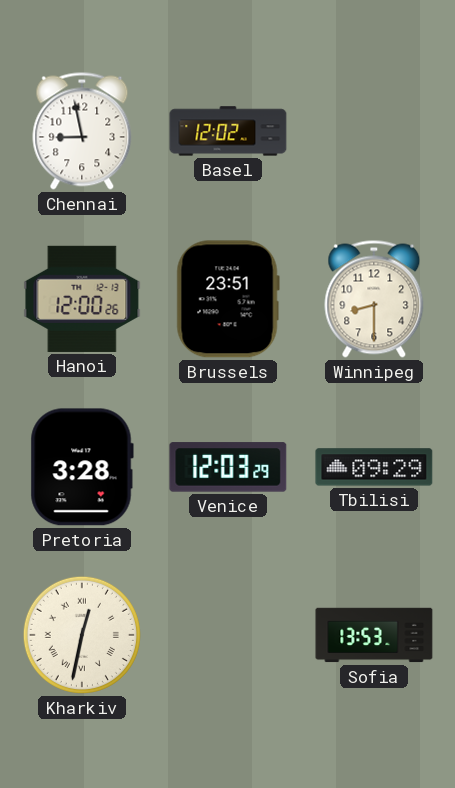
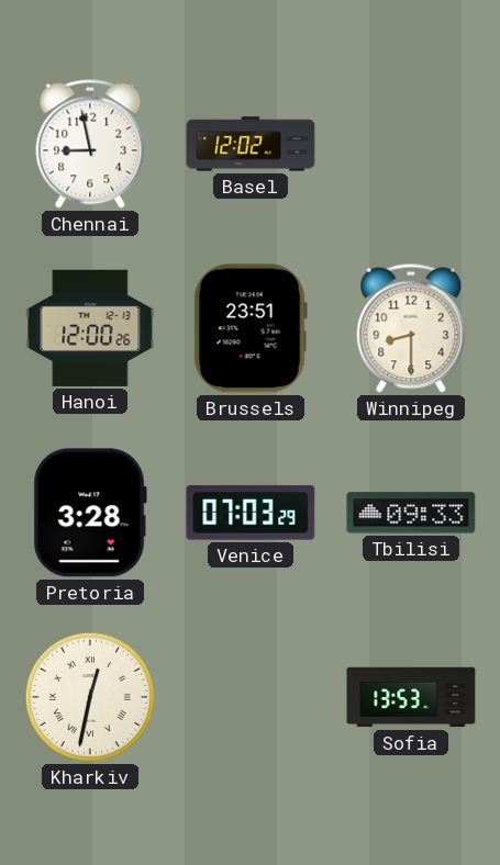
Venice: 12:03 -> 07:03 (251, 513)
Tbilisi: 09:29 -> 09:33 (411, 513)
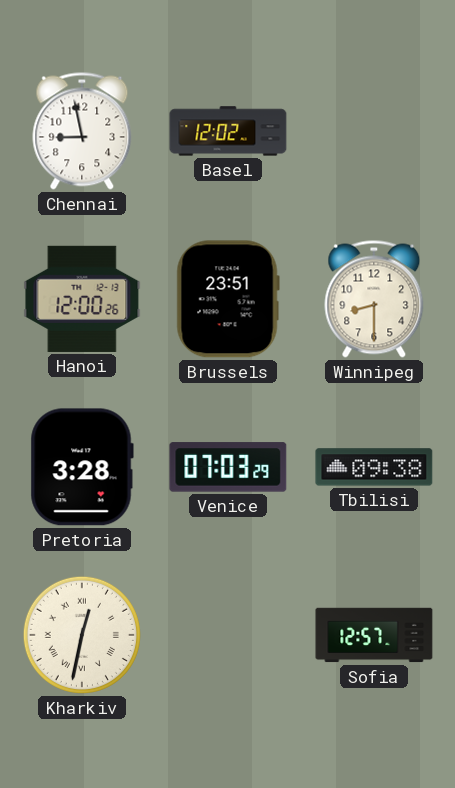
Tbilisi: 09:33 -> 09:38 (374, 467)
Sofia: 13:53 -> 12:57 (374, 635)
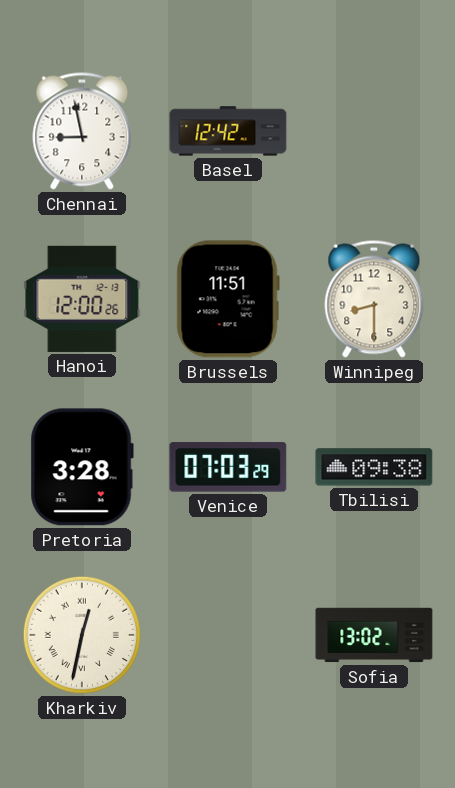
Basel: 12:02 -> 12:42 (228, 131)
Brussels: 23:51 -> 11:51 (228, 299)
Sofia: 12:57 -> 13:02 (374, 635)
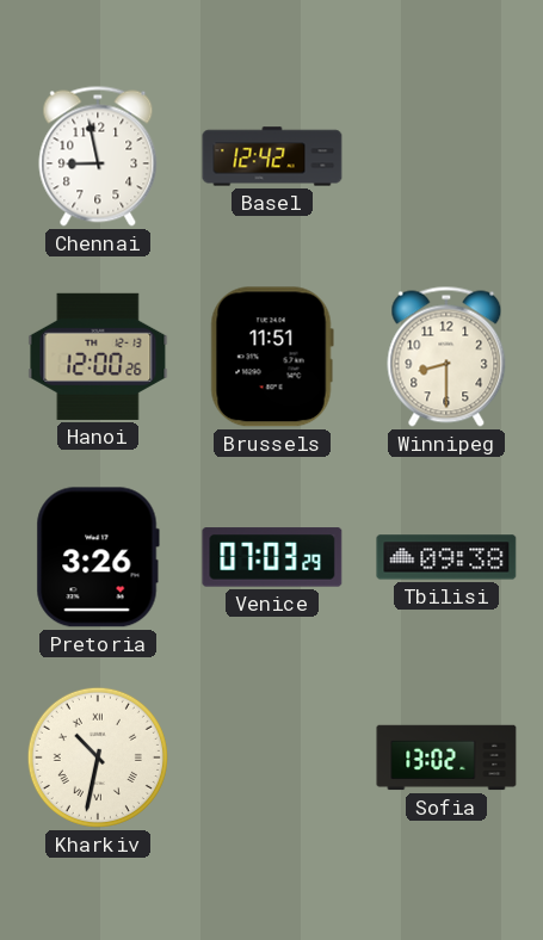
Pretoria: 3:28 -> 3:26 (98, 557)
Kharkiv: 12:32 -> 10:32 (98, 757)
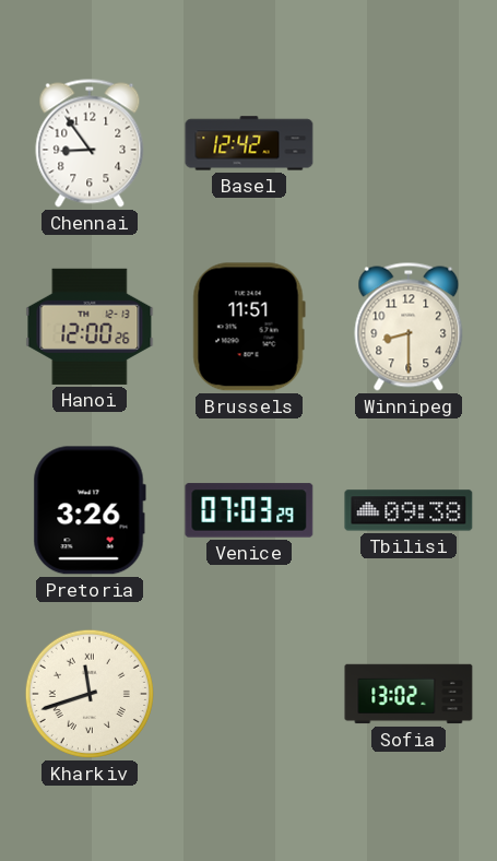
Chennai: 8:58 -> 8:54 (90, 143)
Kharkiv: 10:32 -> 11:42 (90, 694)
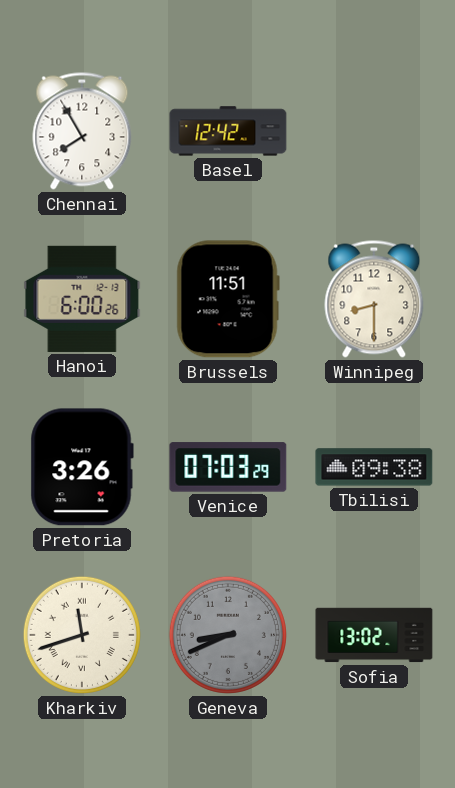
Chennai: 8:54 -> 7:55 (82, 131)
Hanoi: 12:00 -> 6:00 (82, 299)
Geneva: none -> 8:41 (228, 635)
